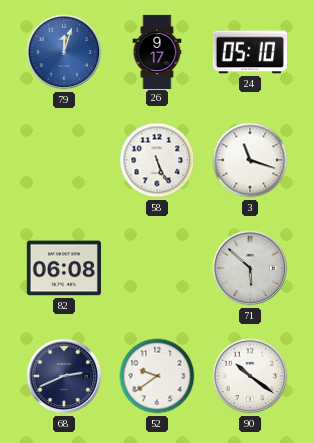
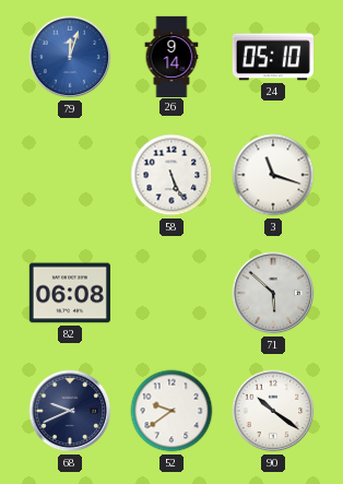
26: 9:17 -> 9:14 (171, 56)
68: 2:41 -> 9:41 (70, 411)
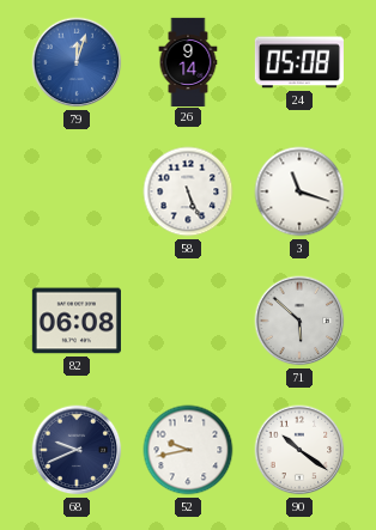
24: 05:10 -> 05:08 (299, 62)
52: 9:39 -> 9:43 (188, 450)
